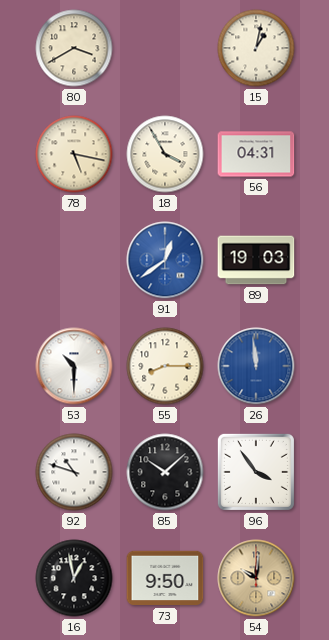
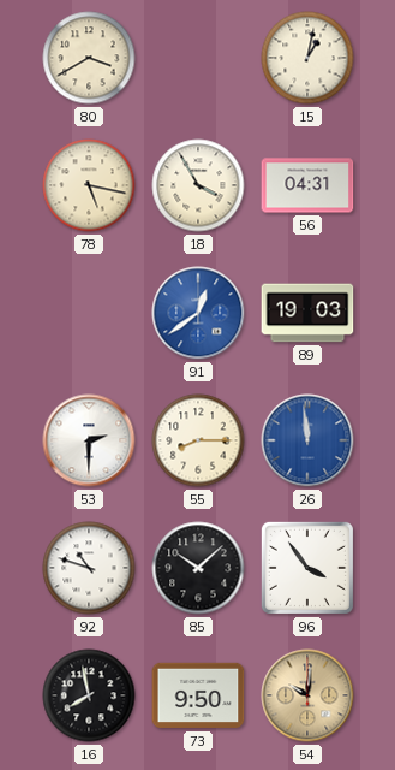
53: 10:30 -> 2:30 (89, 440)
16: 12:58 -> 7:58 (89, 695)
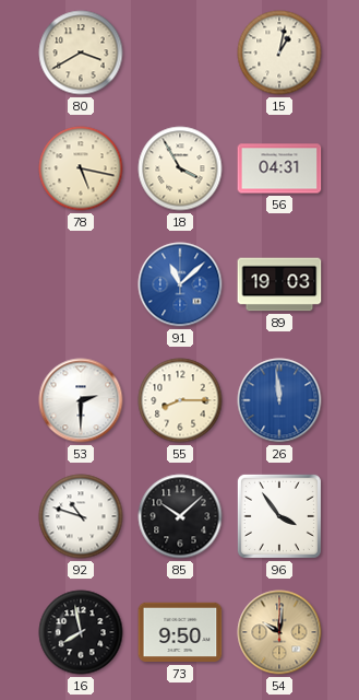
91: 12:39 -> 11:08 (180, 284)
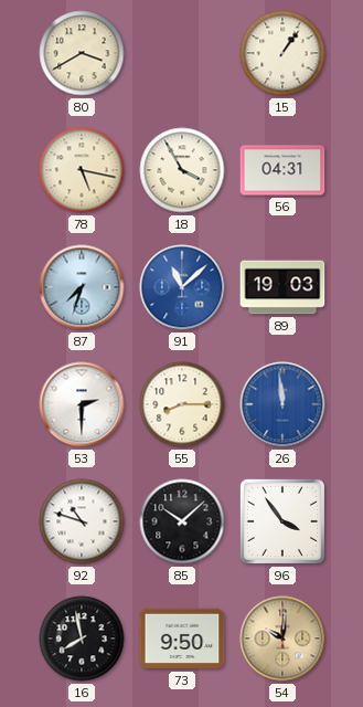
15: 1:02 -> 1:06 (282, 53)
87: none -> 7:33 (82, 287)
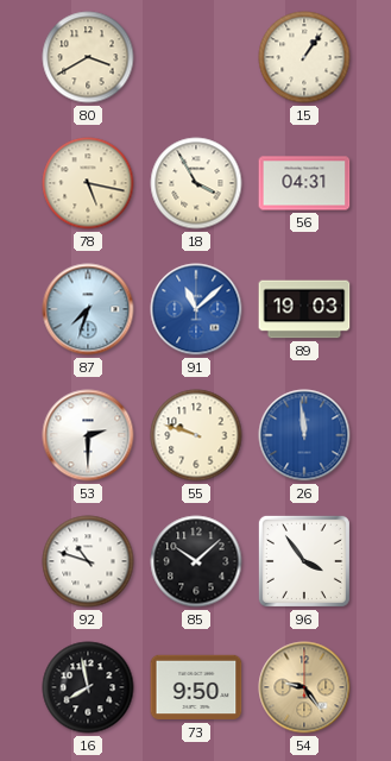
55: 8:15 -> 9:48 (196, 435)
54: 10:01 -> 9:24 (304, 687)
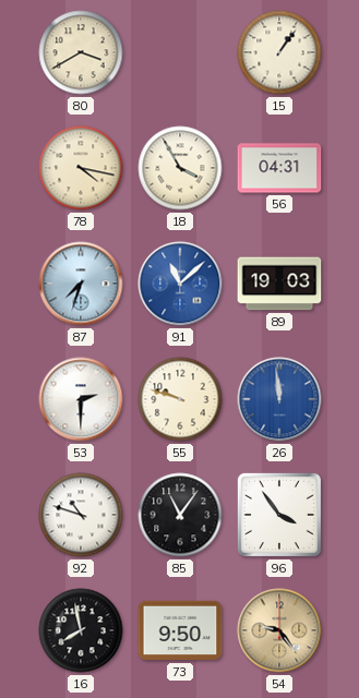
78: 5:17 -> 4:17 (81, 168)
85: 10:08 -> 11:06 (180, 515)
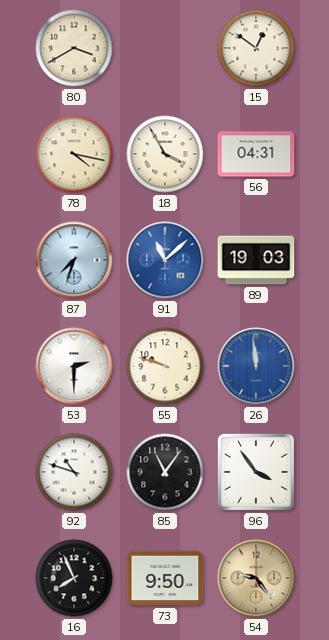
15: 1:06 -> 12:51 (256, 48)
16: 7:58 -> 7:56 (74, 578)
